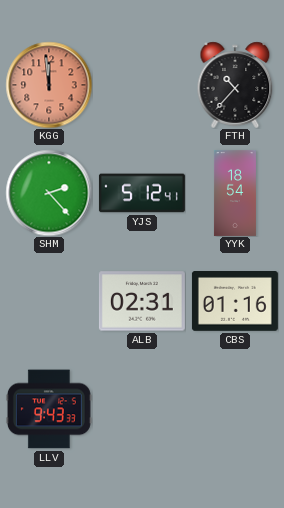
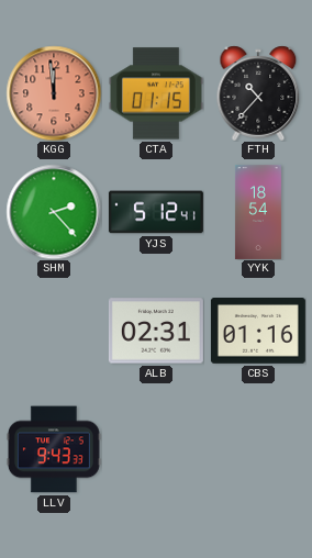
CTA: none -> 01:15 (156, 93)
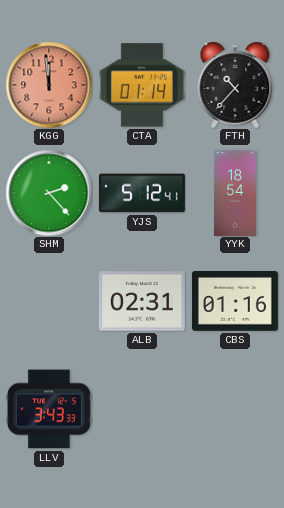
CTA: 01:15 -> 01:14 (142, 85)
LLV: 9:43 -> 3:43 (49, 409)
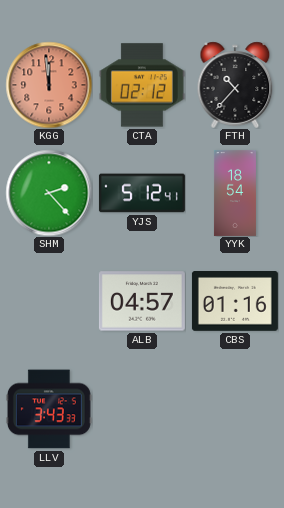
CTA: 01:14 -> 02:12 (142, 85)
ALB: 02:31 -> 04:57 (142, 301)
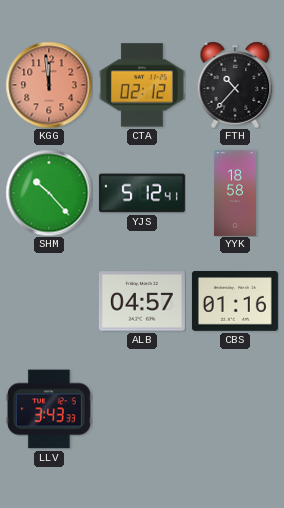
SHM: 2:23 -> 10:23 (49, 193)
YYK: 18:54 -> 18:58 (235, 193)
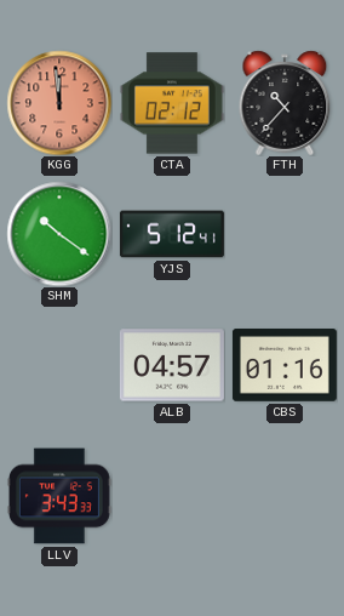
SHM: 10:23 -> 10:21 (59, 234)
YYK: 18:58 -> none (235, 193)
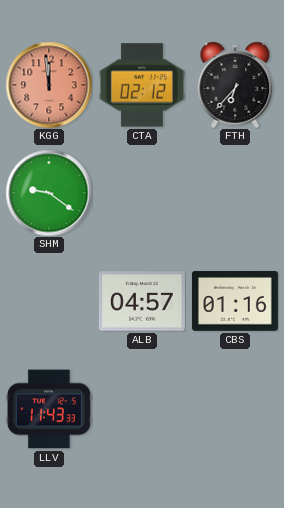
FTH: 10:37 -> 6:37 (235, 85)
SHM: 10:21 -> 9:21 (49, 193)
YJS: 5:12 -> none (172, 234)
LLV: 3:43 -> 11:43 (49, 409)
